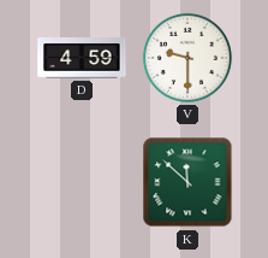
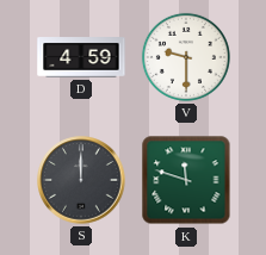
S: none -> 12:00 (81, 180)
K: 11:52 -> 11:48 (186, 180)
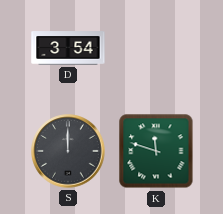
D: 4:59 -> 3:54 (68, 48)
V: 9:30 -> none (186, 57)
